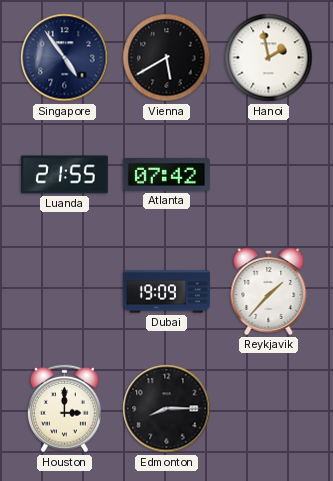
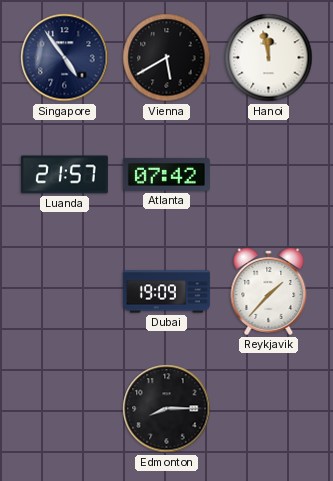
Hanoi: 1:58 -> 11:58 (269, 58)
Luanda: 21:55 -> 21:57 (64, 175)
Houston: 3:00 -> none (65, 409)
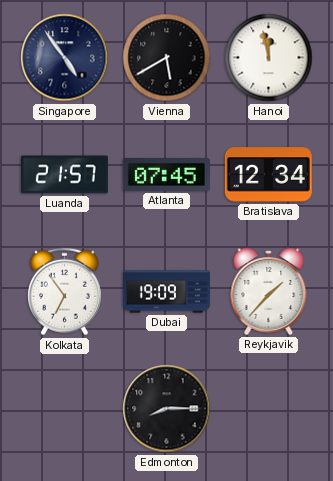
Atlanta: 07:42 -> 07:45 (166, 174)
Bratislava: none -> 12:34 (268, 175)
Kolkata: none -> 6:54 (65, 292)
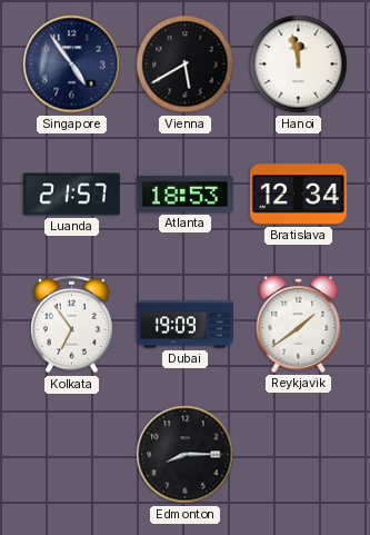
Atlanta: 07:45 -> 18:53 (184, 194)
Reykjavik: 1:37 -> 1:39 (299, 325)
